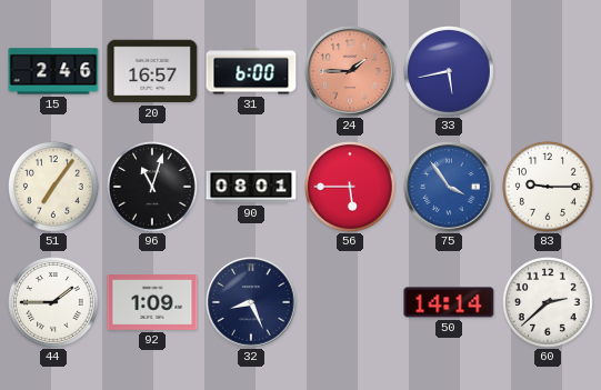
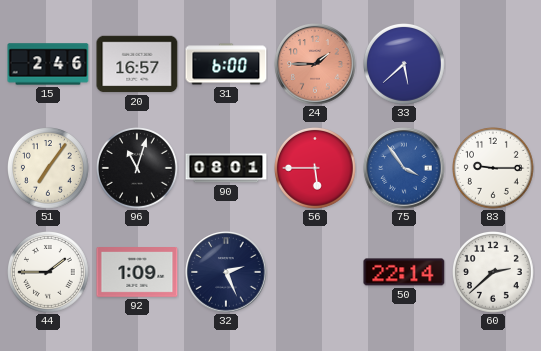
33: 5:43 -> 5:38 (405, 65)
32: 8:26 -> 2:26 (226, 272)
50: 14:14 -> 22:14 (404, 272)
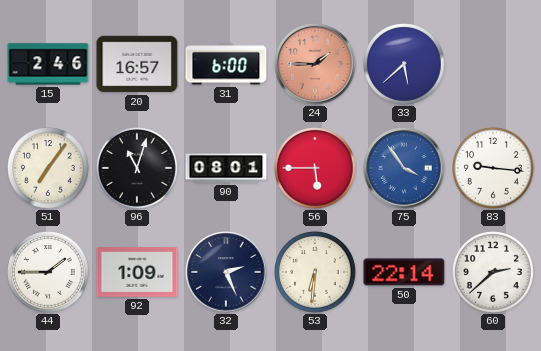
83: 9:15 -> 9:16 (494, 169)
53: none -> 6:31 (316, 273)
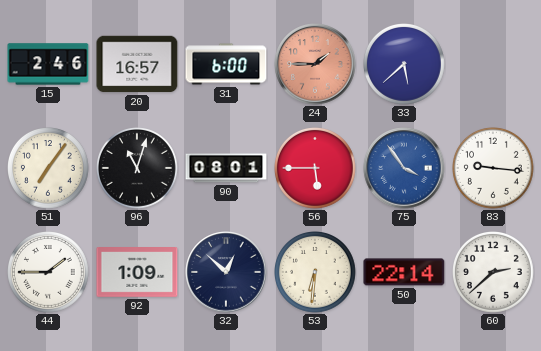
32: 2:26 -> 12:52 (226, 272)
